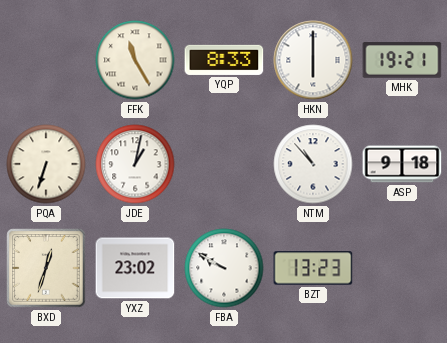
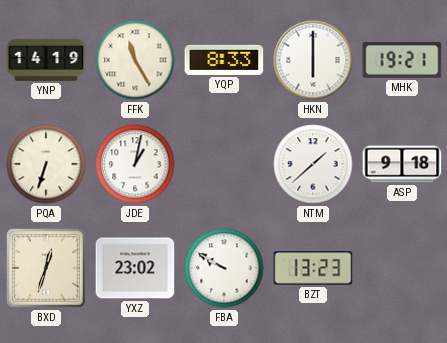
YNP: none -> 14:19 (46, 60)
NTM: 10:53 -> 1:38 (313, 164)
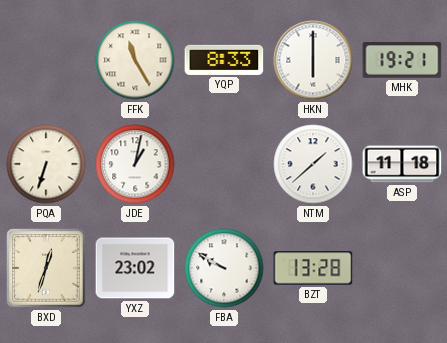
YNP: 14:19 -> none (46, 60)
ASP: 9:18 -> 11:18 (402, 164)
BZT: 13:23 -> 13:28 (313, 268)
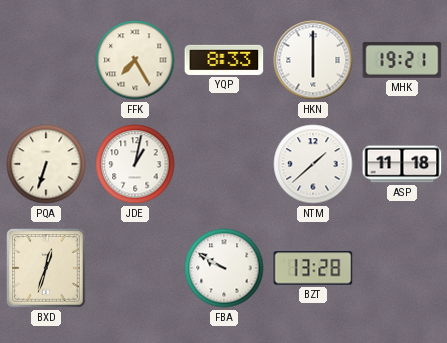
FFK: 11:25 -> 7:25 (135, 60)
YXZ: 23:02 -> none (135, 268)
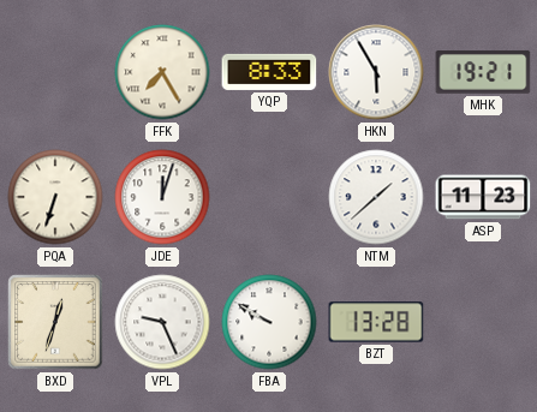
HKN: 6:00 -> 5:55 (376, 72)
JDE: 1:02 -> 12:03 (162, 197)
ASP: 11:18 -> 11:23 (483, 197)
VPL: none -> 9:26 (162, 322)
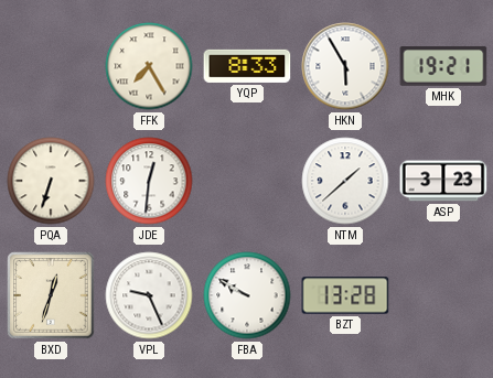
JDE: 12:03 -> 12:31 (149, 181)
ASP: 11:23 -> 3:23 (443, 181)
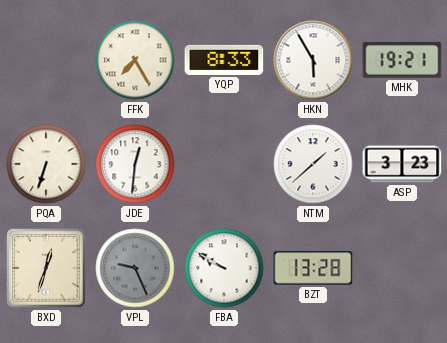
VPL dial: white -> grey (135, 268)
